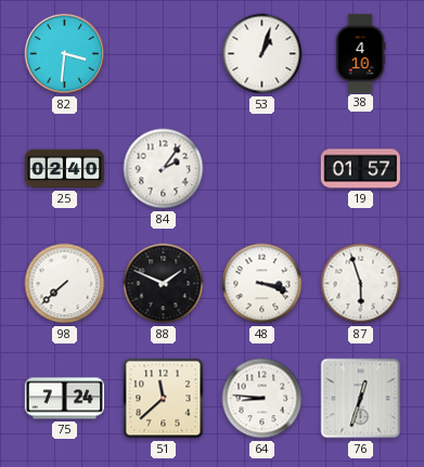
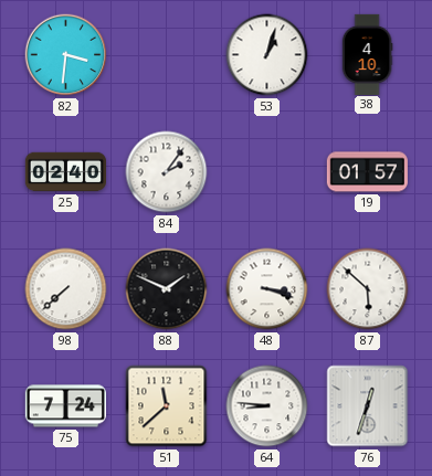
87: 5:57 -> 5:52 (368, 289)
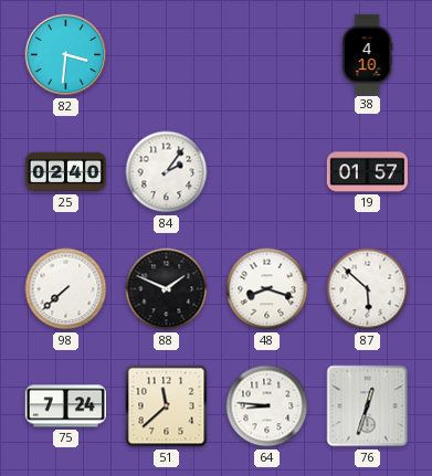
53: 1:03 -> none (267, 55)
48: 3:18 -> 8:18 (267, 289)
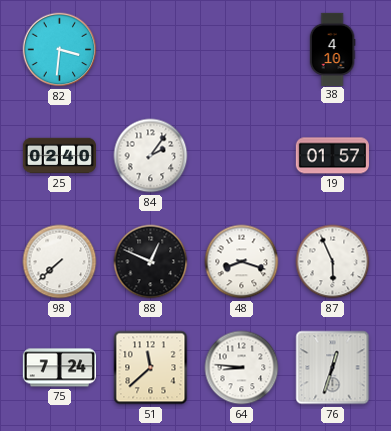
88: 1:49 -> 12:49 (151, 262)
87: 5:52 -> 5:56 (333, 262)
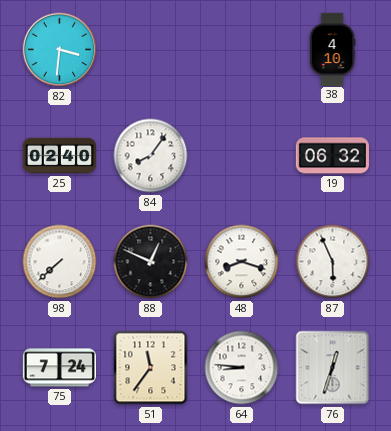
84: 2:06 -> 8:06 (151, 156)
19: 01:57 -> 06:32 (332, 156)
51: 11:38 -> 11:36 (151, 368)
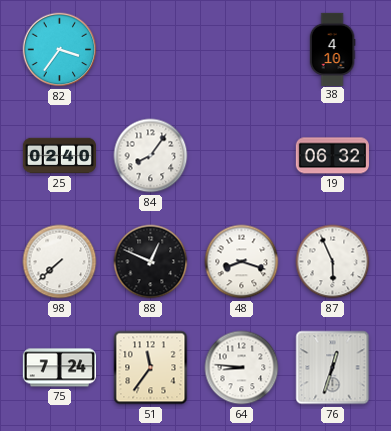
82: 3:31 -> 3:36 (60, 50)
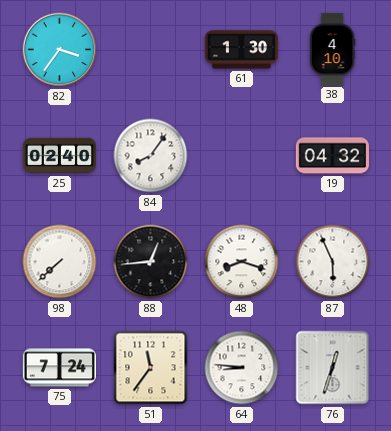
61: none -> 1:30 (241, 50)
19: 06:32 -> 04:32 (332, 156)
88: 12:49 -> 12:44 (151, 262)
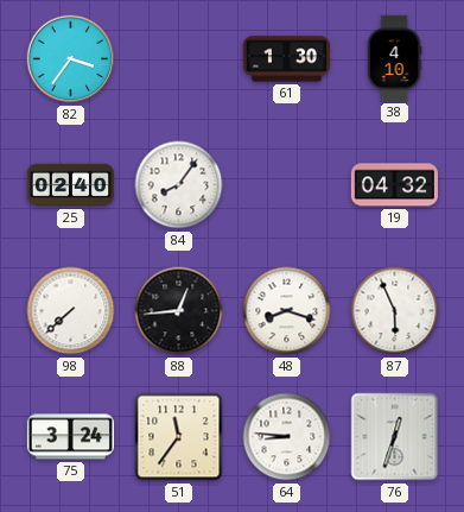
75: 7:24 -> 3:24 (70, 437)
